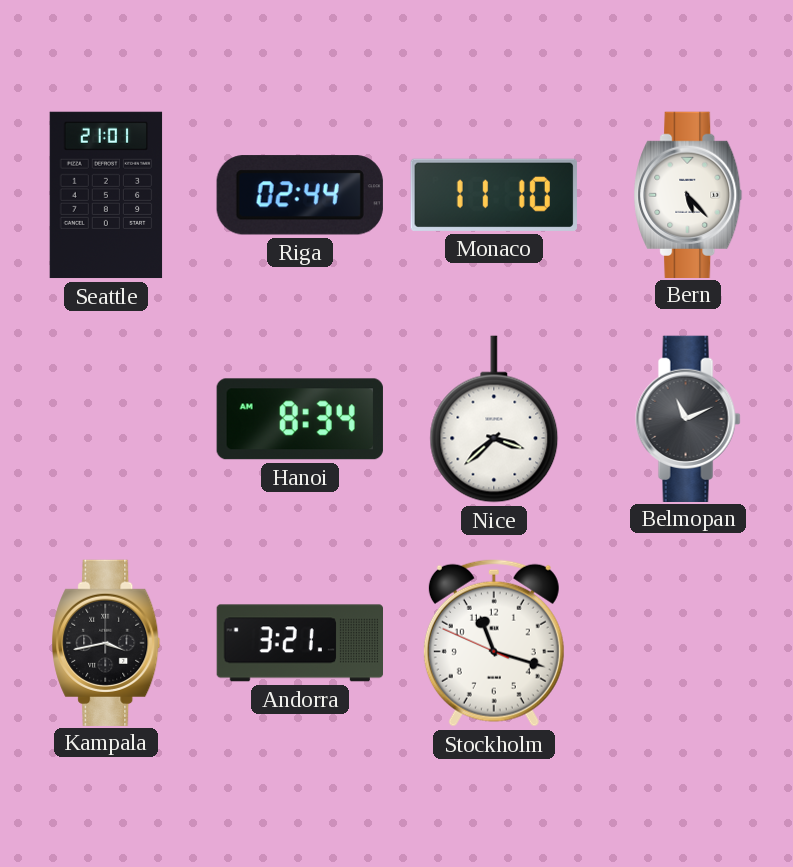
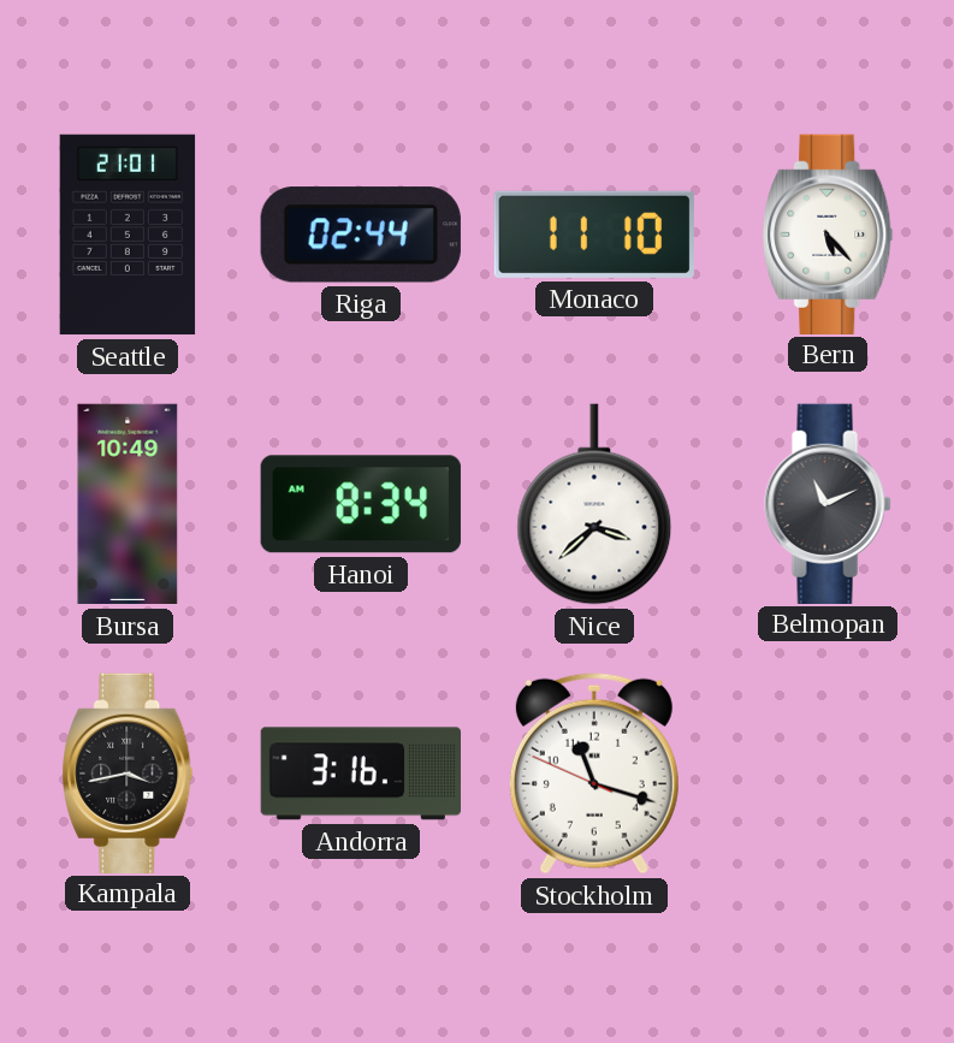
Bursa: none -> 10:49 (128, 504)
Andorra: 3:21 -> 3:16 (360, 774)
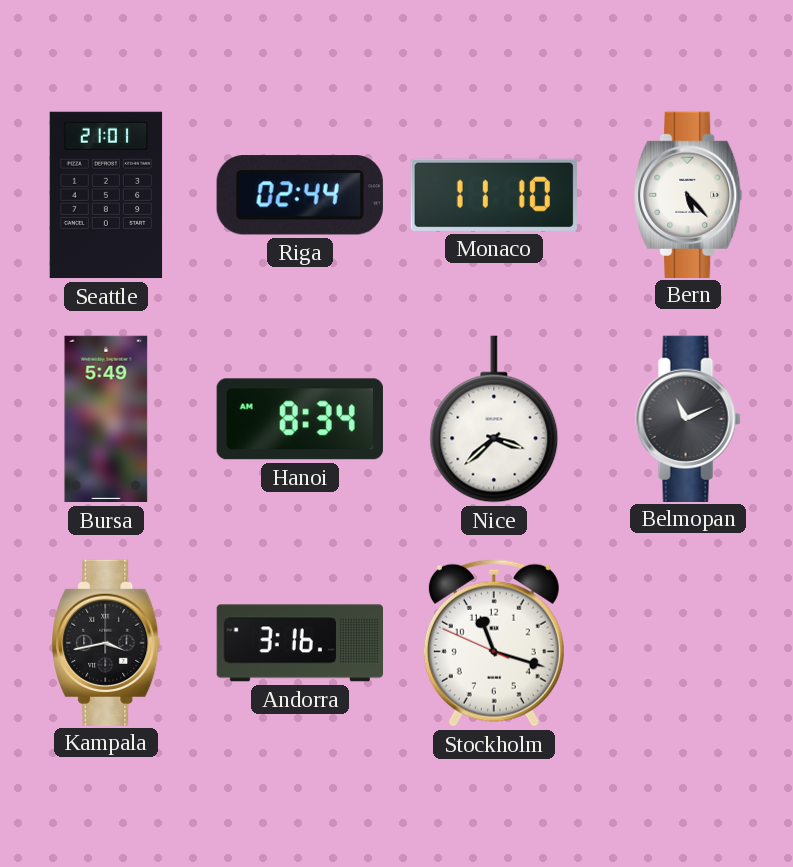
Bursa: 10:49 -> 5:49 (106, 419)
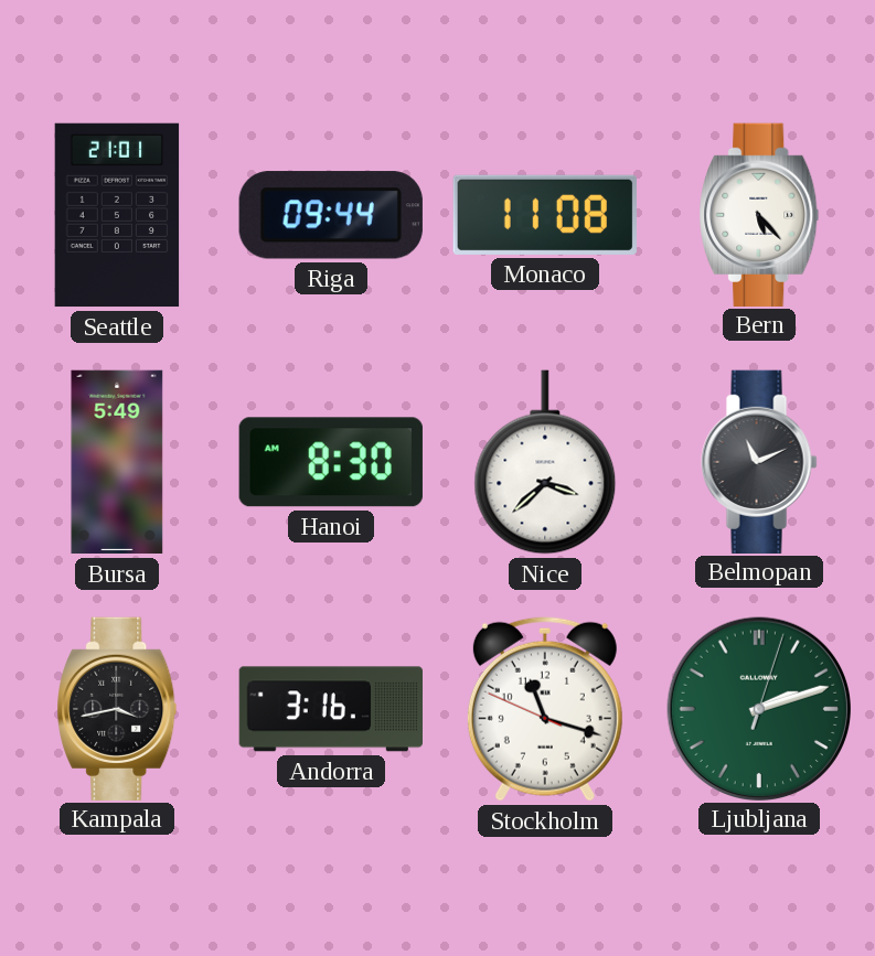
Riga: 02:44 -> 09:44 (331, 215)
Monaco: 11:10 -> 11:08 (545, 215)
Hanoi: 8:34 -> 8:30 (331, 462)
Ljubljana: none -> 2:12 (758, 708)
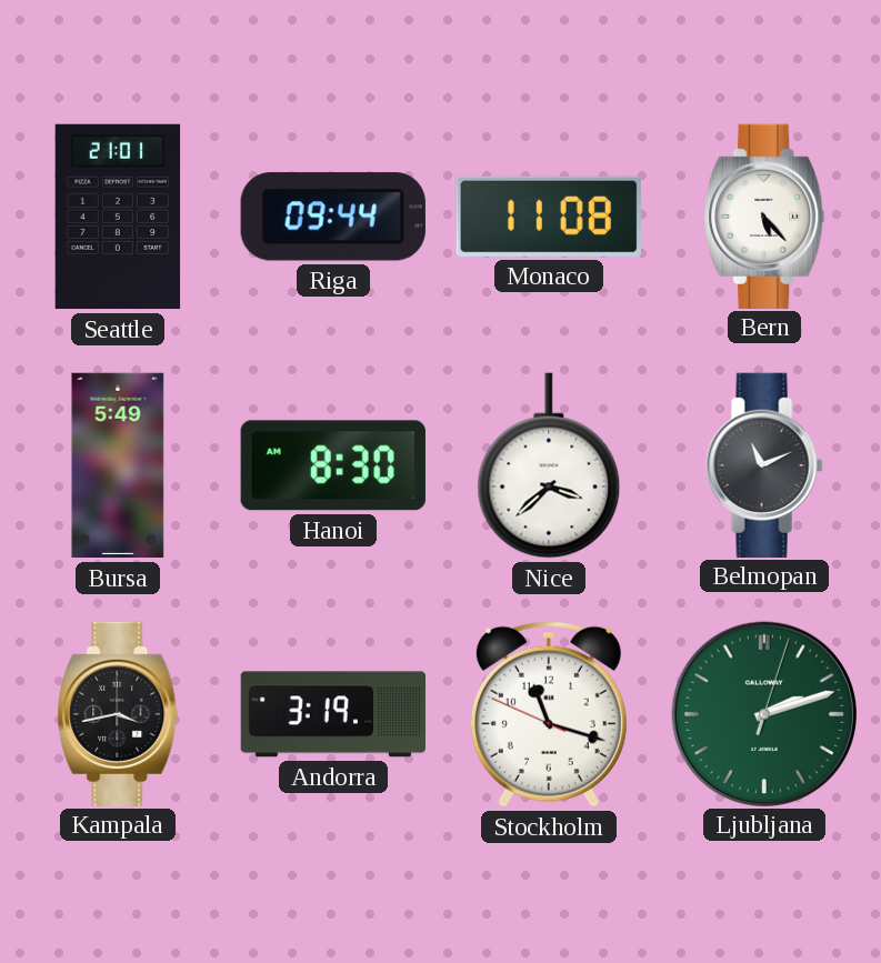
Andorra: 3:16 -> 3:19 (332, 714)
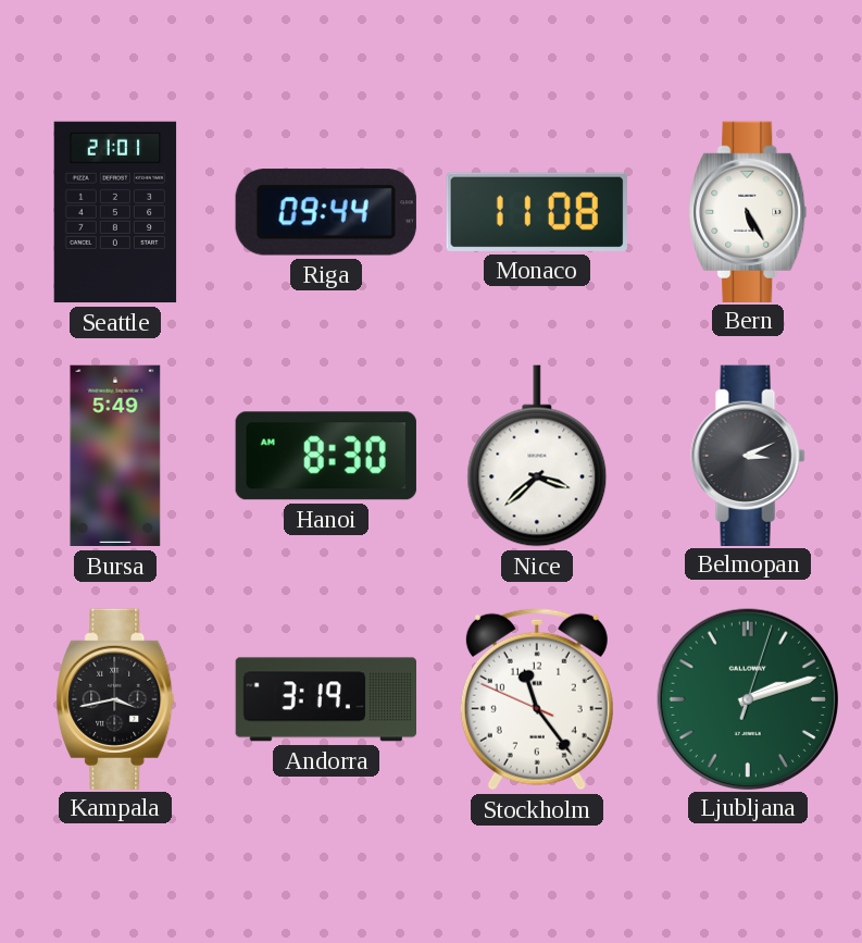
Bern: 5:23 -> 5:25 (748, 211)
Belmopan: 11:11 -> 3:11 (748, 455)
Stockholm: 11:17 -> 11:23 (537, 699)
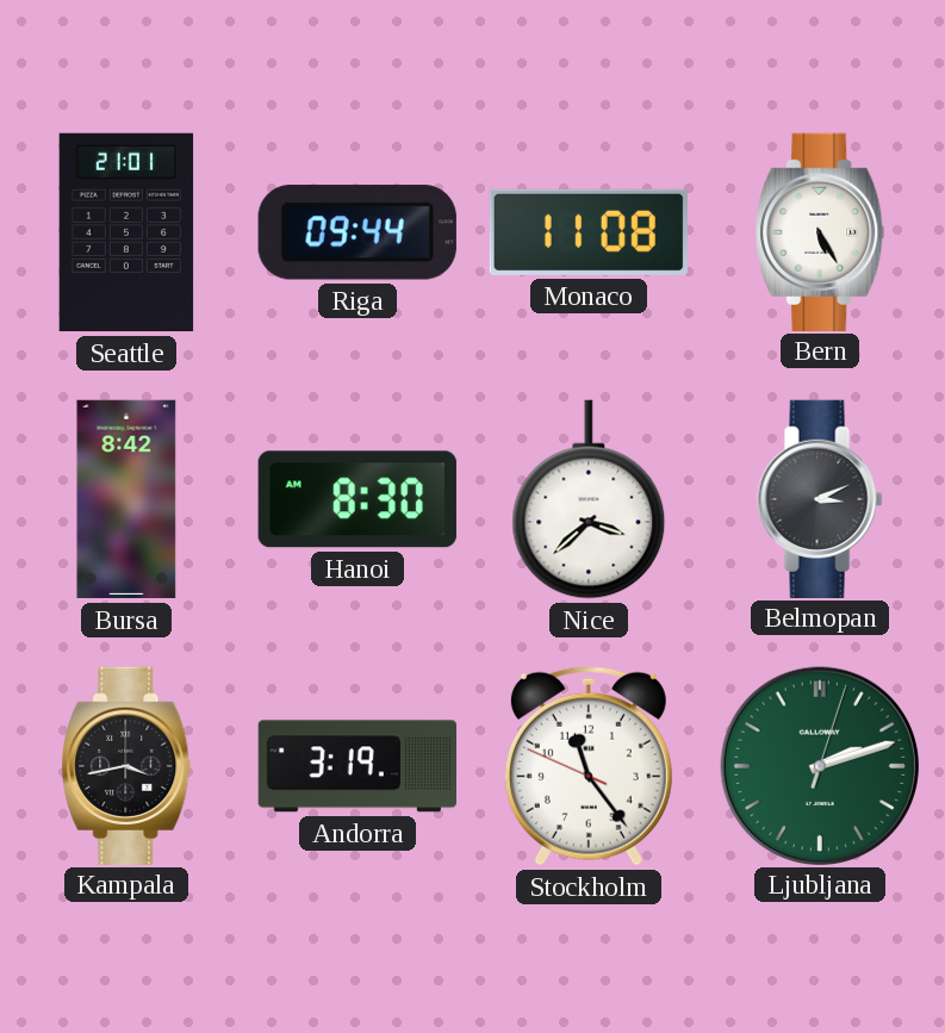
Bursa: 5:49 -> 8:42 (126, 499)
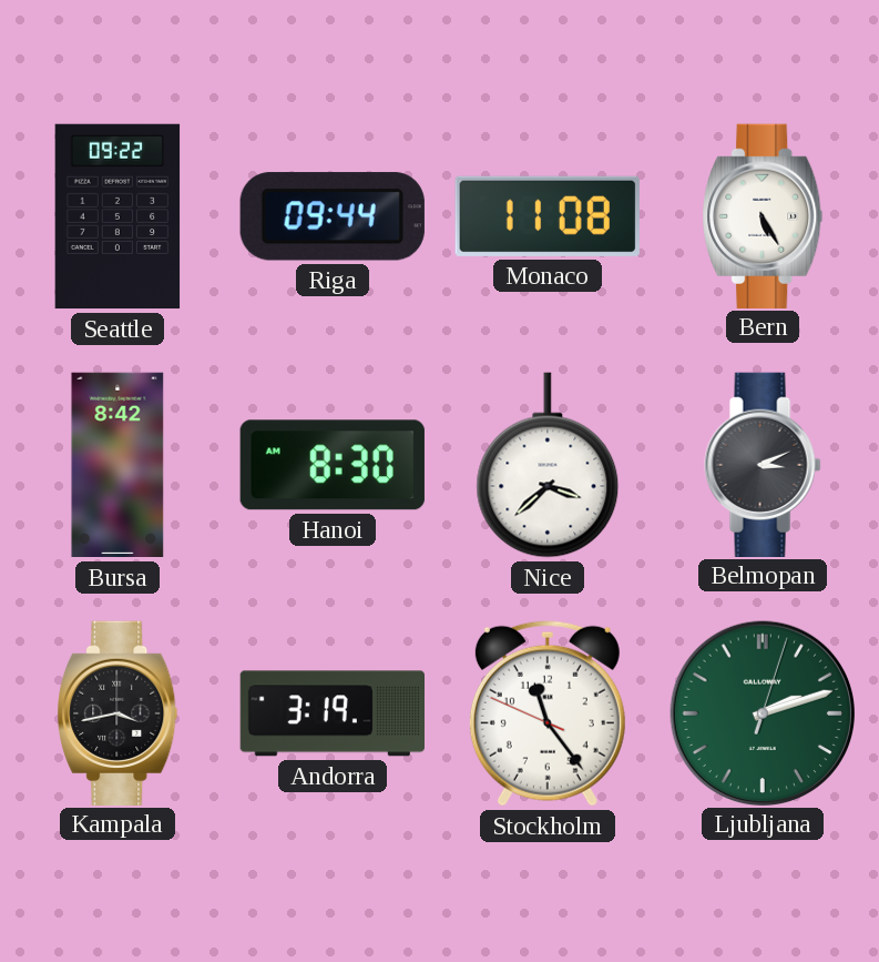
Seattle: 21:01 -> 09:22 (117, 216)
